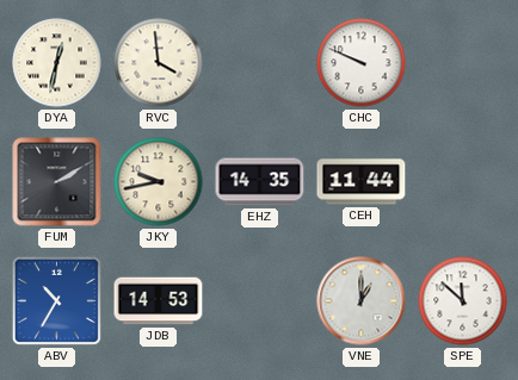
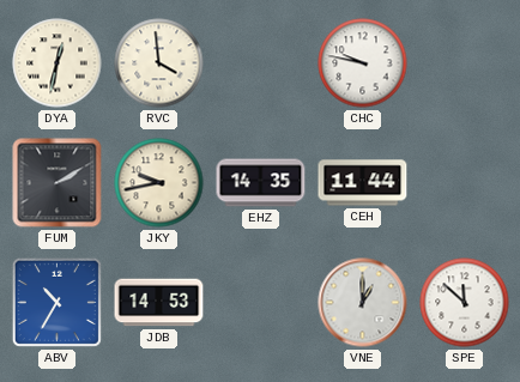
CHC: 9:49 -> 9:47 (363, 63)
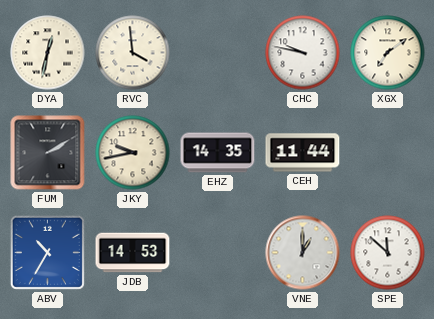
XGX: none -> 7:09 (388, 53)
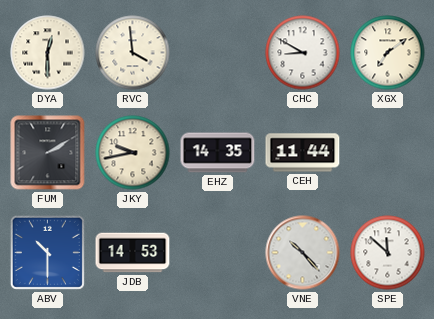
DYA: 12:32 -> 12:30 (48, 53)
CHC: 9:47 -> 8:50 (303, 53)
ABV: 10:35 -> 10:30 (47, 252)
VNE: 1:00 -> 10:23 (303, 253)
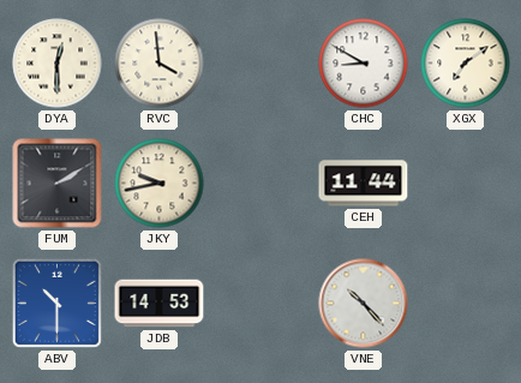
EHZ: 14:35 -> none (218, 153)
SPE: 11:52 -> none (388, 253)
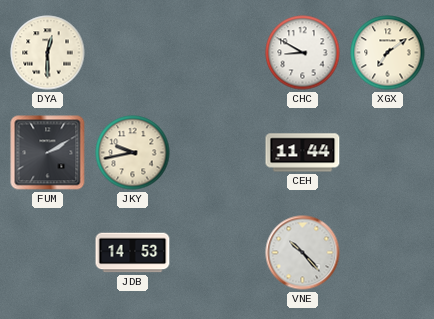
RVC: 3:59 -> none (160, 64)
ABV: 10:30 -> none (56, 303)
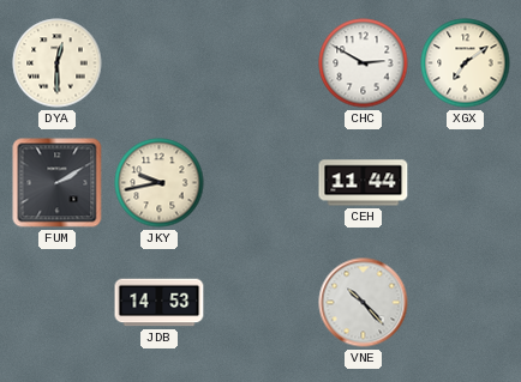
CHC: 8:50 -> 2:50 (364, 63)
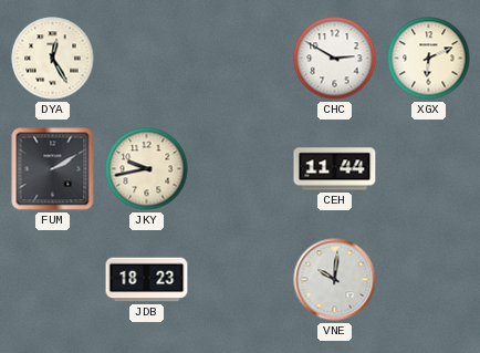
DYA: 12:30 -> 12:25 (53, 59)
XGX: 7:09 -> 6:11 (429, 59)
JDB: 14:53 -> 18:23 (147, 280)
VNE: 10:23 -> 10:01 (335, 280)
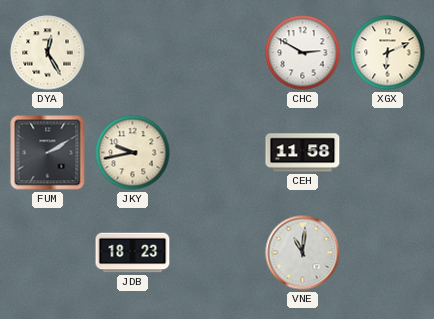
CEH: 11:44 -> 11:58 (303, 153)
VNE: 10:01 -> 11:01 (303, 253)
